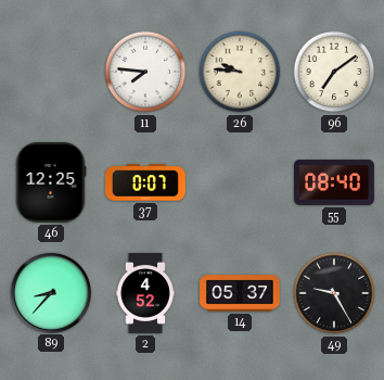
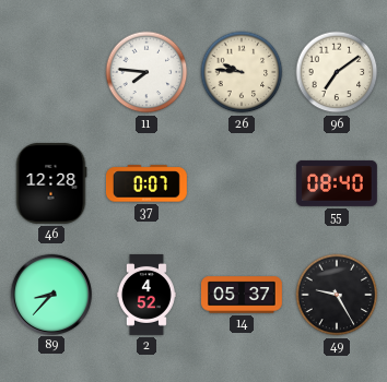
46: 12:25 -> 12:28 (51, 183)
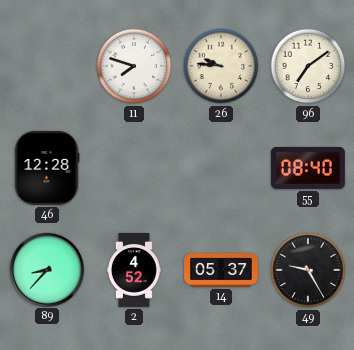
11: 7:46 -> 7:48 (134, 66)
37: 0:07 -> none (146, 183)
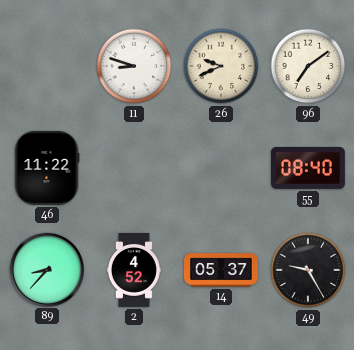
11: 7:48 -> 8:48 (134, 66)
26: 9:46 -> 9:41 (221, 66)
46: 12:28 -> 11:22 (47, 168)
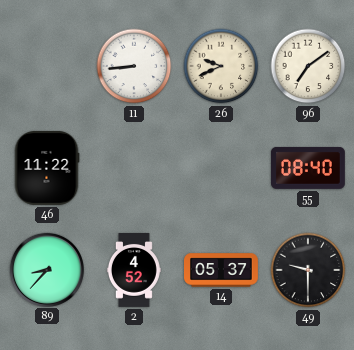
11: 8:48 -> 8:44 (134, 66)
49: 9:25 -> 9:30 (308, 270)
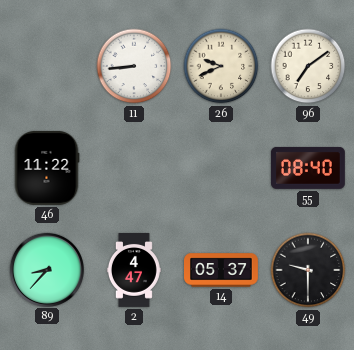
2: 4:52 -> 4:47 (134, 271)
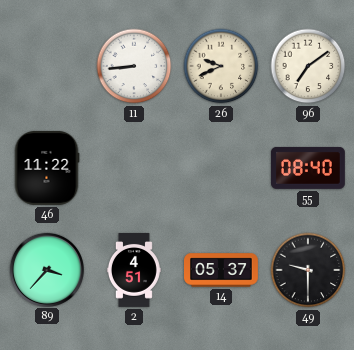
89: 8:37 -> 3:37 (46, 269)
2: 4:47 -> 4:51 (134, 271)
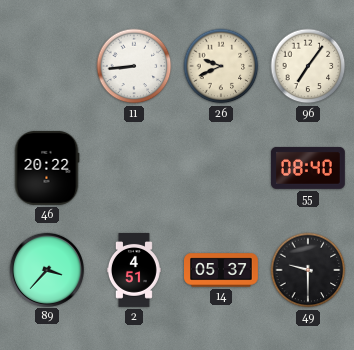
96: 7:09 -> 7:06 (308, 66)
46: 11:22 -> 20:22 (47, 168)
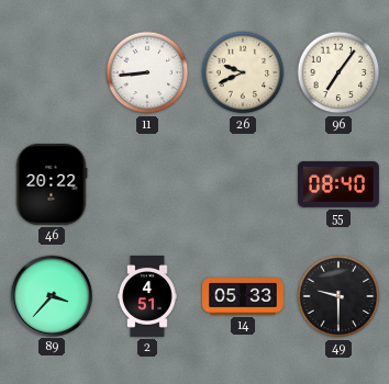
14: 05:37 -> 05:33 (244, 296)
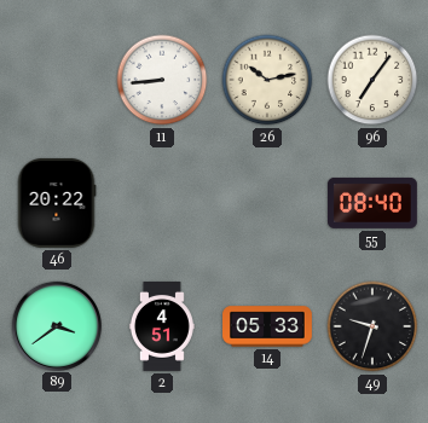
26: 9:41 -> 10:13 (267, 80)
89: 3:37 -> 3:39 (56, 325)
49: 9:30 -> 9:33 (372, 326)
